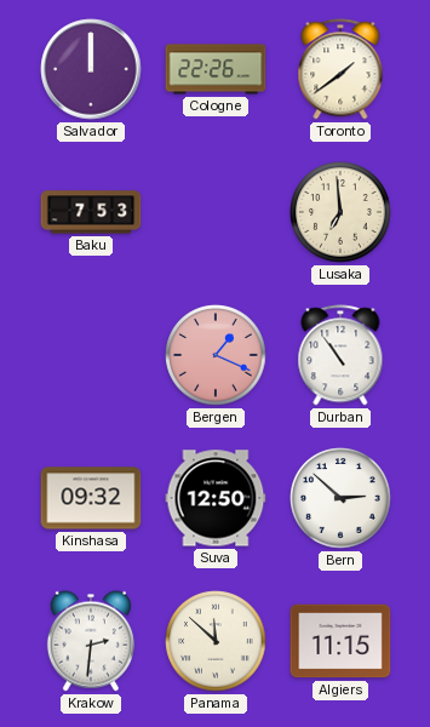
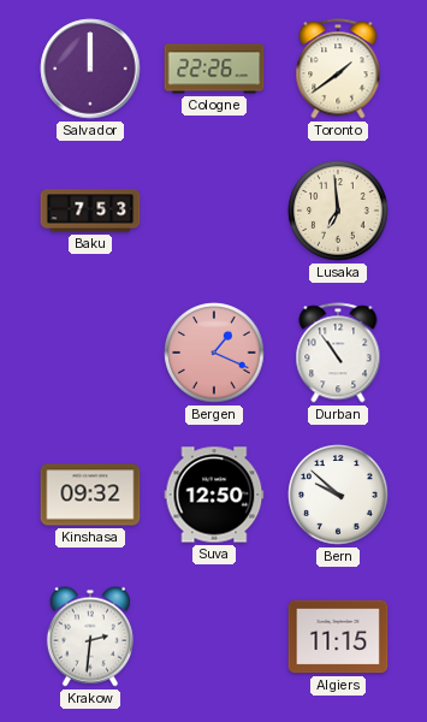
Bern: 2:52 -> 9:52 (338, 495)
Panama: 11:52 -> none (216, 641)
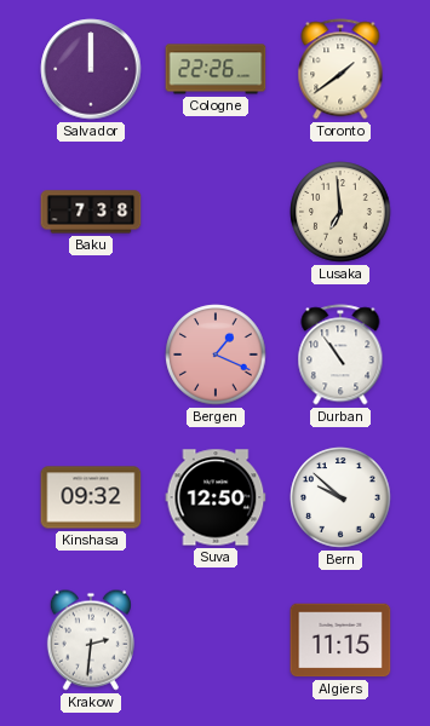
Baku: 7:53 -> 7:38 (91, 212)
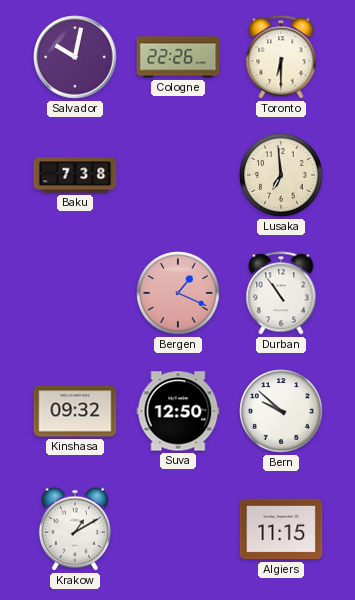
Salvador: 12:00 -> 10:02 (75, 57)
Toronto: 1:39 -> 6:30 (281, 57)
Krakow: 2:31 -> 1:10 (75, 529)
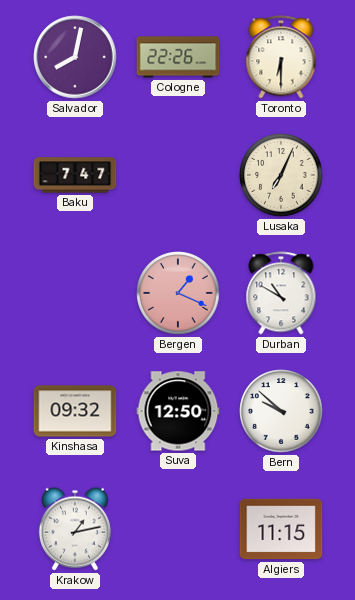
Salvador: 10:02 -> 8:02 (75, 57)
Baku: 7:38 -> 7:47 (75, 175)
Lusaka: 6:59 -> 7:04 (281, 175)
Durban: 10:54 -> 10:50 (281, 293)
Krakow: 1:10 -> 1:13 (75, 529)
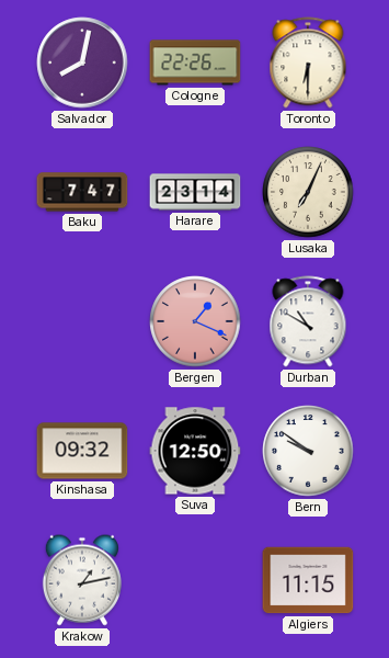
Harare: none -> 23:14 (195, 192)
Bern: 9:52 -> 9:51 (308, 451)
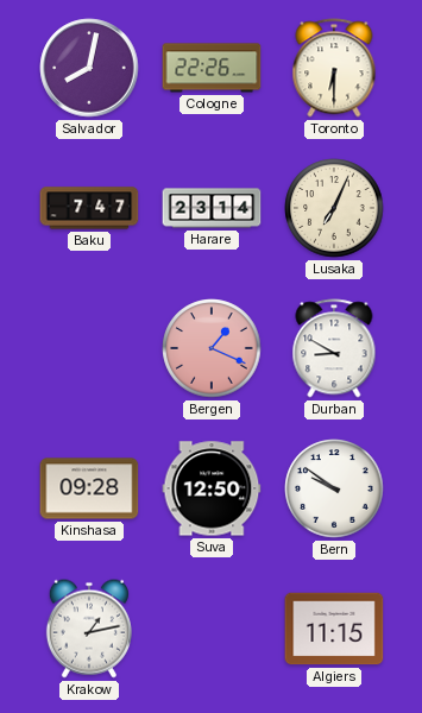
Durban: 10:50 -> 8:50 (334, 348)
Kinshasa: 09:32 -> 09:28 (89, 488)
